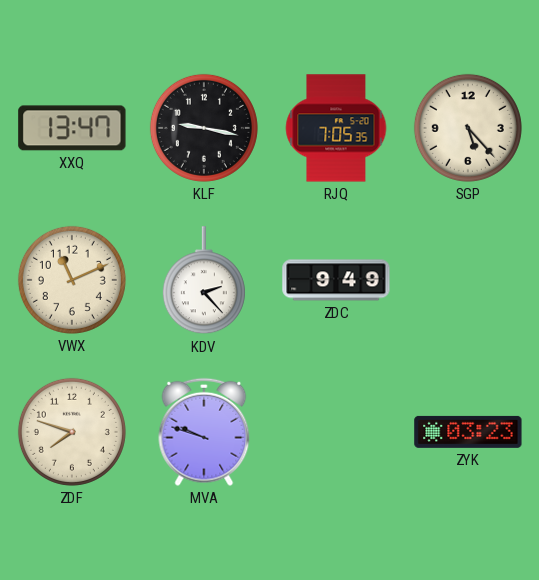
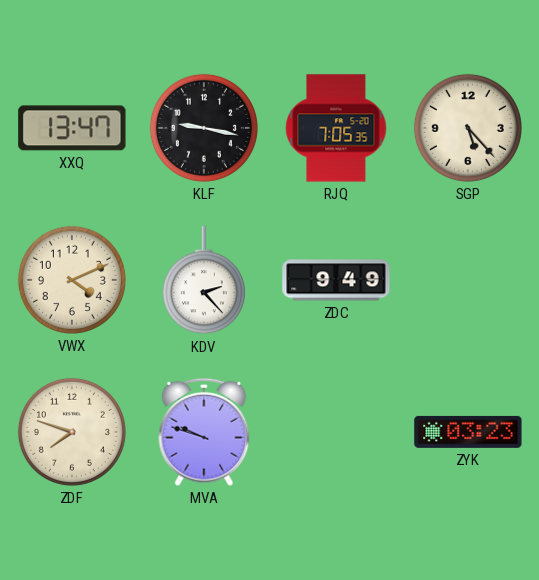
VWX: 11:11 -> 4:11 (72, 280)
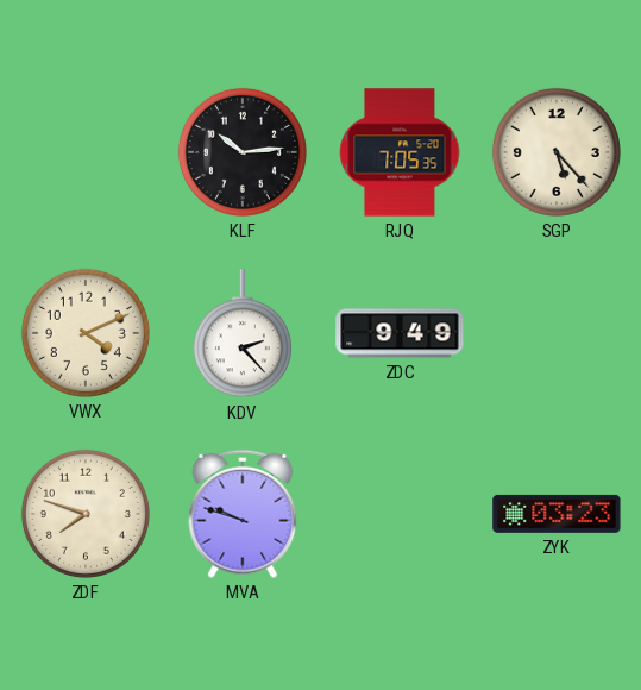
XXQ: 13:47 -> none (72, 128)
KLF: 9:17 -> 10:14 (243, 152)
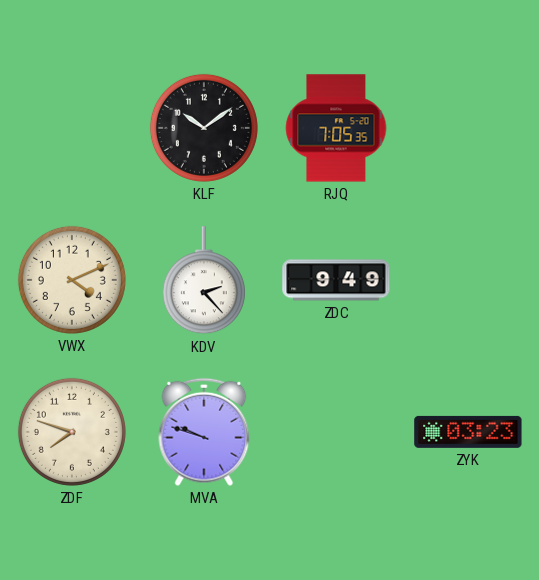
KLF: 10:14 -> 10:09 (204, 128)
SGP: 5:23 -> none (557, 152)
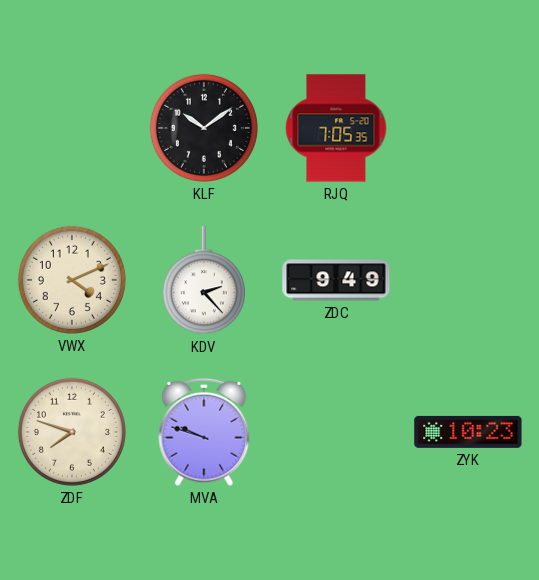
ZYK: 03:23 -> 10:23 (468, 432)
